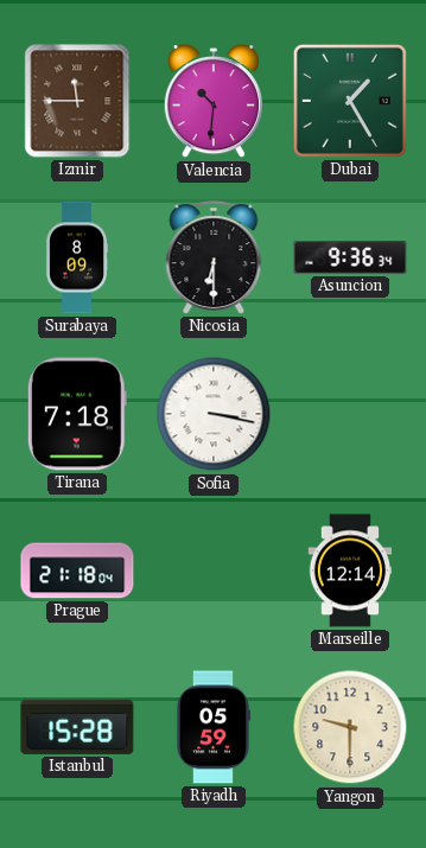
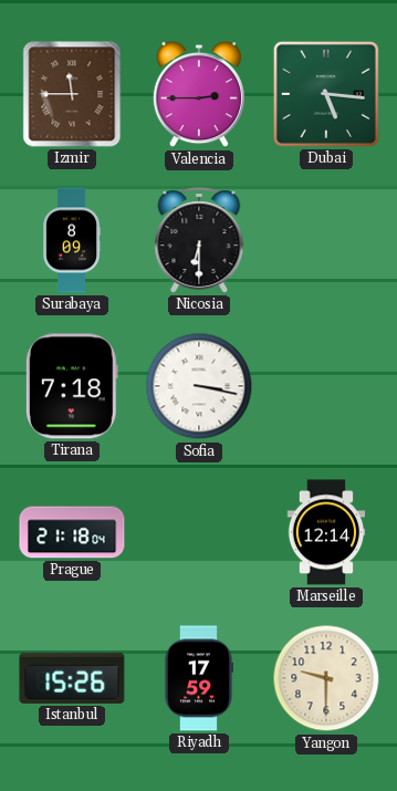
Valencia: 10:31 -> 2:45 (199, 95)
Dubai: 1:25 -> 5:16 (326, 94)
Asuncion: 9:36 -> none (350, 257)
Istanbul: 15:28 -> 15:26 (72, 678)
Riyadh: 05:59 -> 17:59 (198, 678)
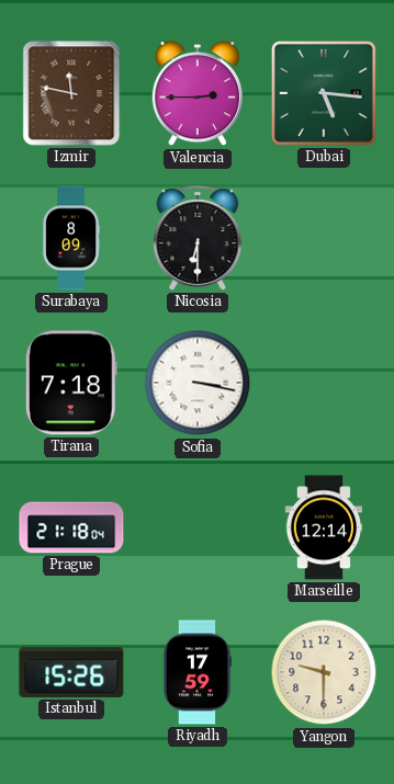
Izmir: 11:45 -> 11:47 (71, 93)
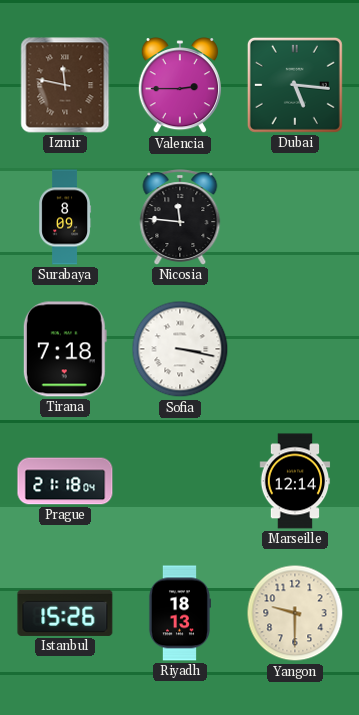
Nicosia: 6:30 -> 11:46 (180, 217)
Riyadh: 17:59 -> 18:13 (179, 613)
